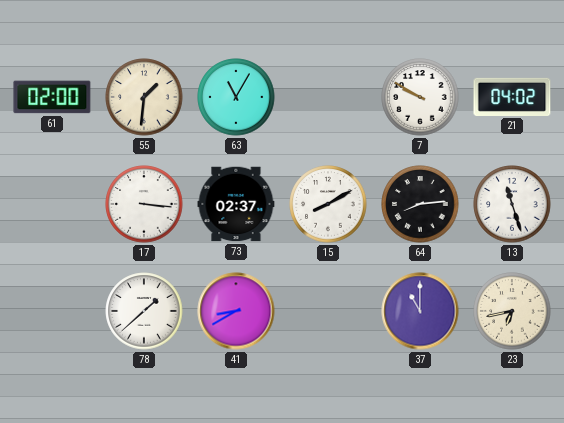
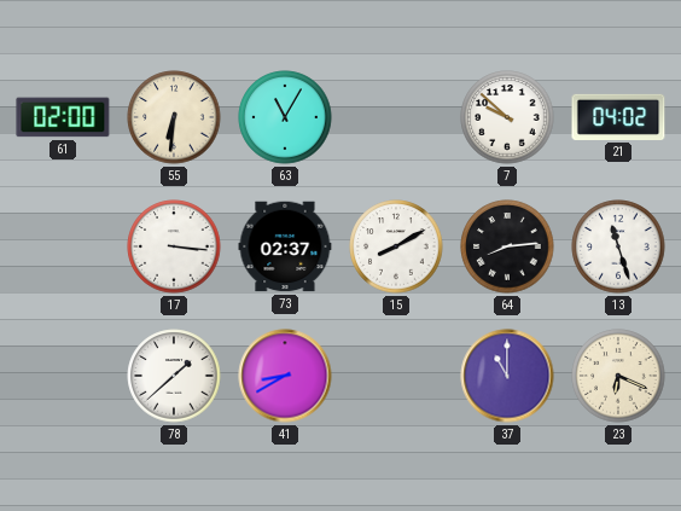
55: 1:31 -> 6:31 (174, 117)
7: 9:50 -> 9:52 (507, 117)
23: 6:43 -> 6:19 (618, 376)
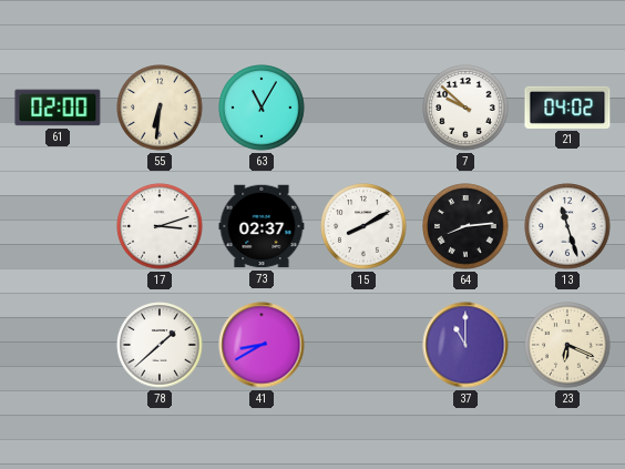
17: 3:16 -> 3:12 (160, 226)
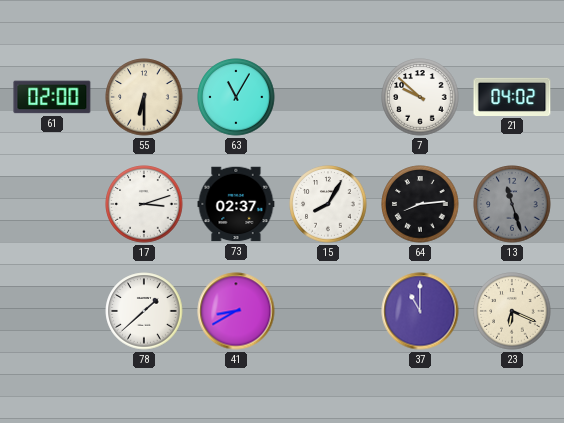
55: 6:31 -> 6:30 (144, 97)
15: 8:10 -> 8:05 (328, 204)
13 dial: white -> grey (512, 204)
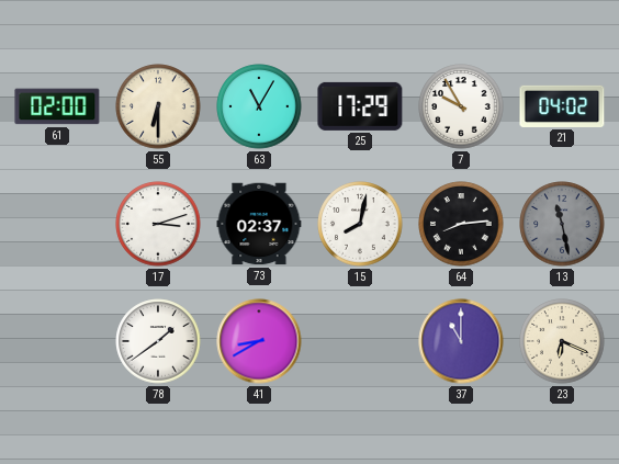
25: none -> 17:29 (360, 106)
7: 9:52 -> 9:55 (461, 106)
15: 8:05 -> 8:02 (360, 224)
13: 11:27 -> 11:28 (562, 224)
78: 1:38 -> 1:39 (158, 341)
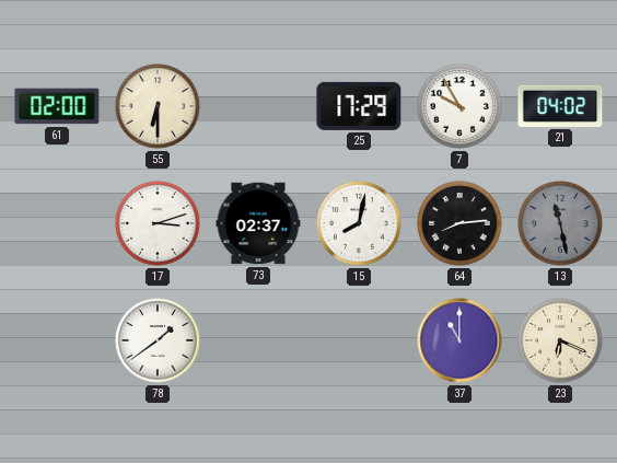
63: 11:05 -> none (259, 106)
41: 8:40 -> none (259, 341)
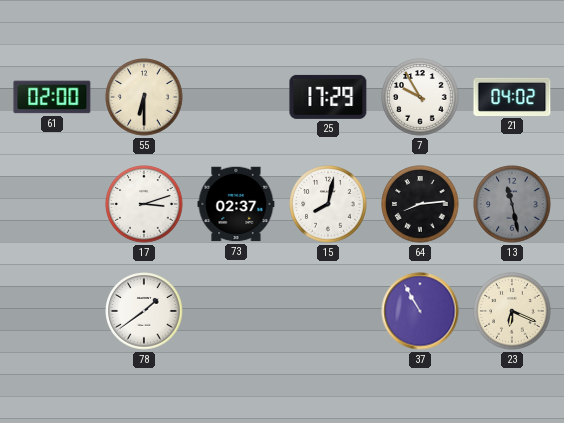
37: 11:00 -> 10:55 (420, 311)
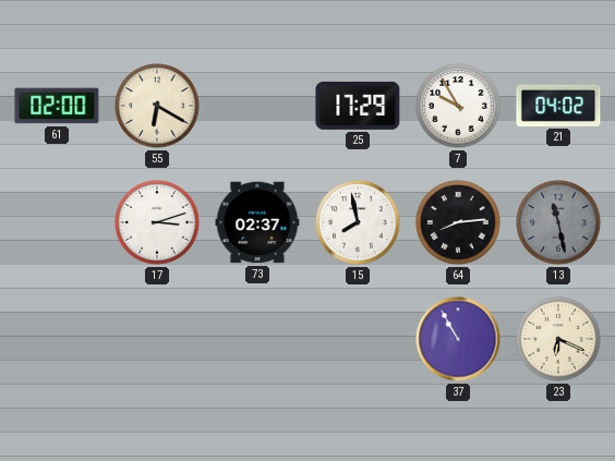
55: 6:30 -> 6:20 (157, 106)
15: 8:02 -> 7:58 (358, 222)
78: 1:39 -> none (144, 311)
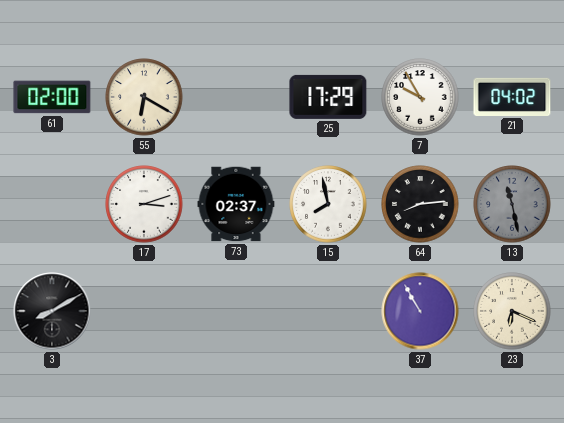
3: none -> 8:10 (52, 311)
